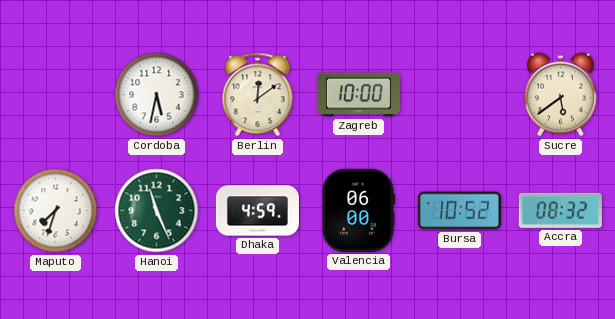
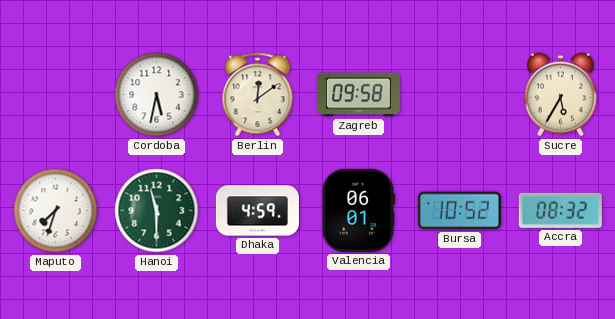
Zagreb: 10:00 -> 09:58 (358, 95)
Sucre: 5:39 -> 5:35 (560, 95)
Hanoi: 11:26 -> 11:30 (157, 211)
Valencia: 06:00 -> 06:01 (358, 210)
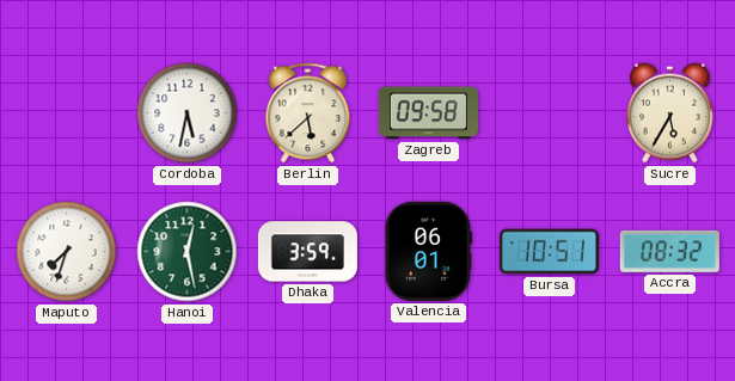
Berlin: 12:09 -> 5:38 (308, 113)
Hanoi: 11:30 -> 12:28 (188, 252)
Dhaka: 4:59 -> 3:59 (307, 252)
Bursa: 10:52 -> 10:51 (549, 252)
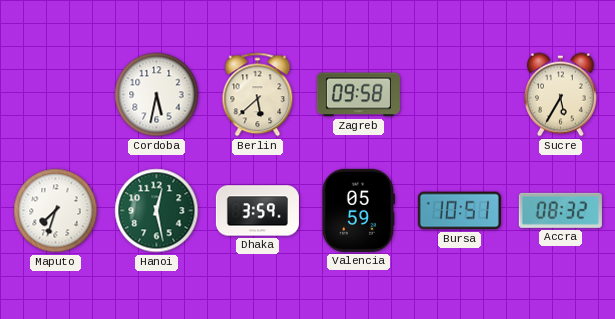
Valencia: 06:01 -> 05:59 (358, 210)
